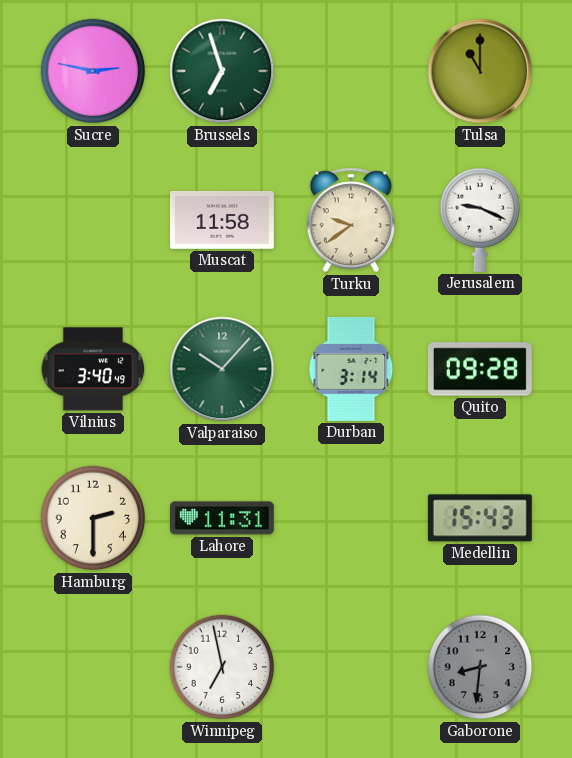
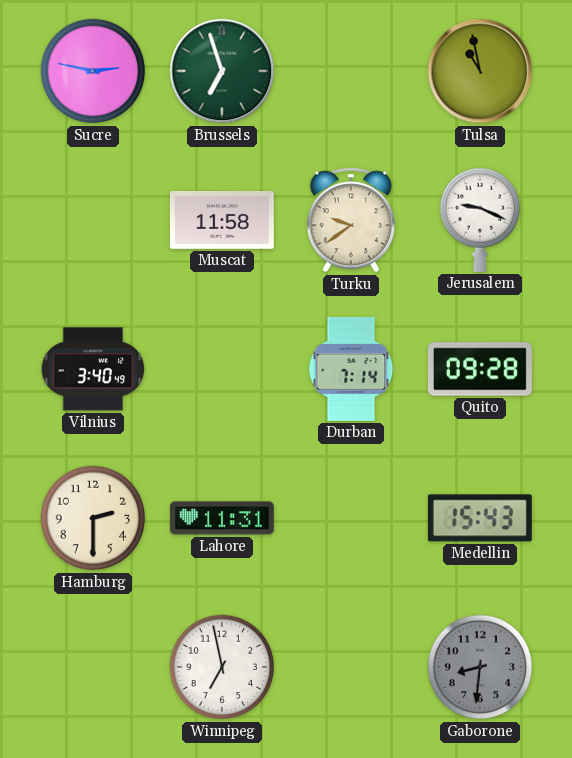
Tulsa: 11:00 -> 10:58 (480, 71)
Valparaiso: 10:07 -> none (222, 369)
Durban: 3:14 -> 7:14 (351, 369)
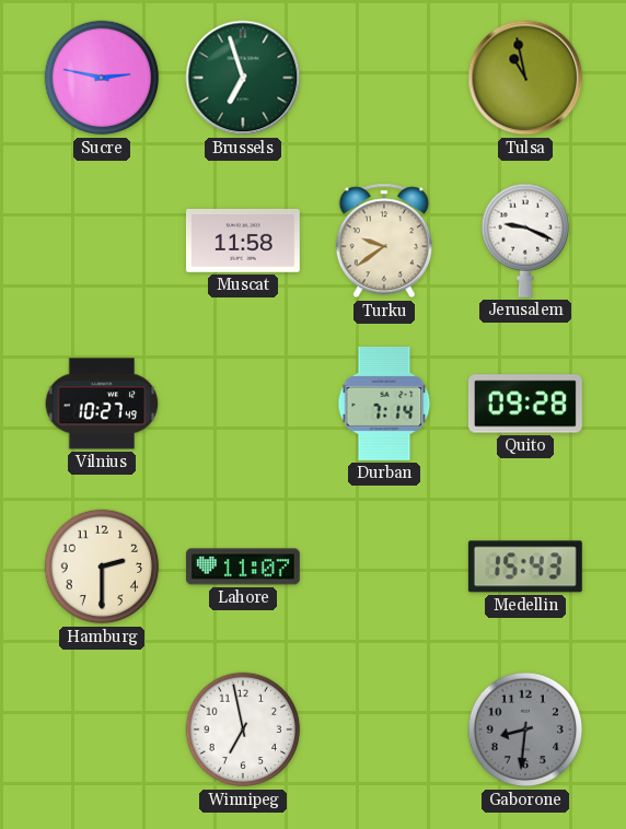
Vilnius: 3:40 -> 10:27 (102, 404)
Lahore: 11:31 -> 11:07 (243, 567)
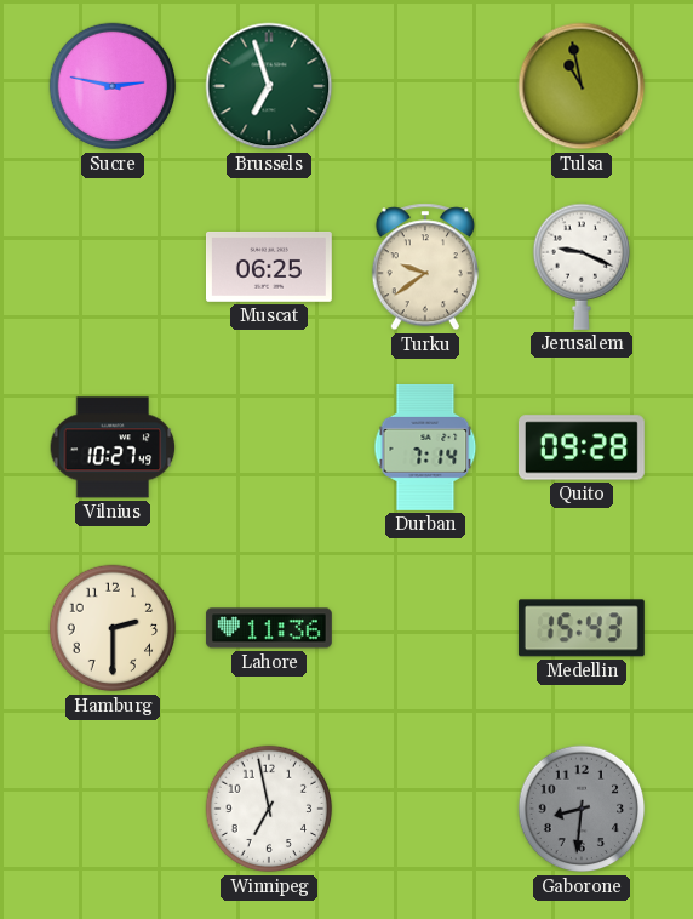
Muscat: 11:58 -> 06:25 (269, 268)
Lahore: 11:07 -> 11:36 (269, 628)
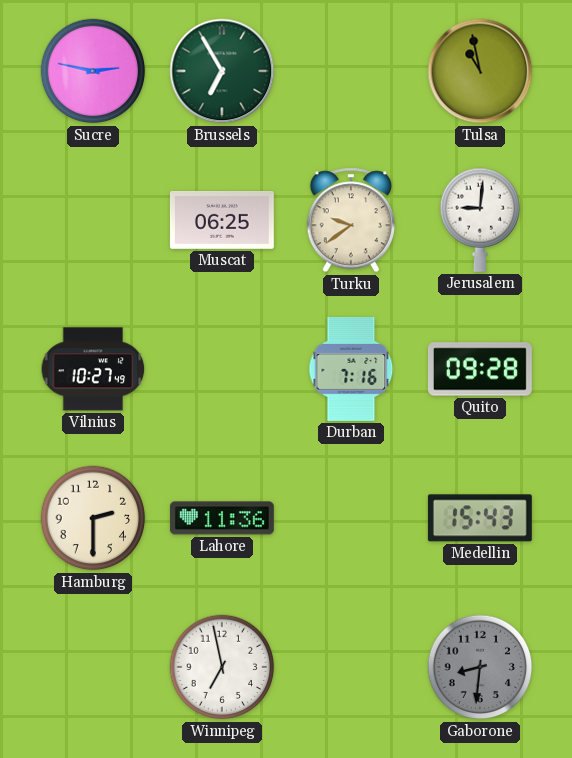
Brussels: 6:57 -> 6:55 (222, 71)
Jerusalem: 9:19 -> 9:01 (479, 220)
Durban: 7:14 -> 7:16 (351, 369)
